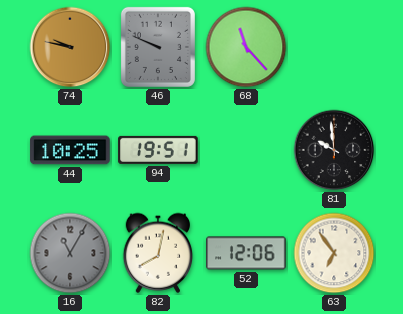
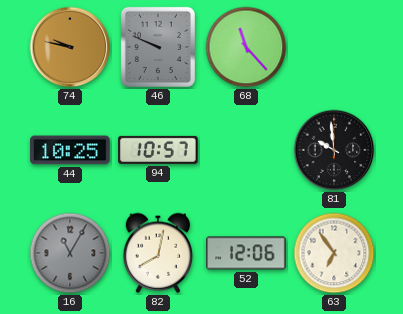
94: 19:51 -> 10:57 (158, 150)
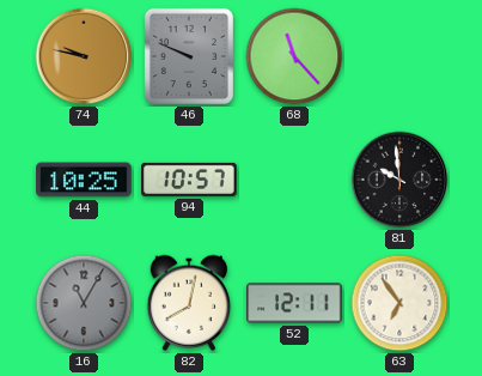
52: 12:06 -> 12:11 (294, 303)
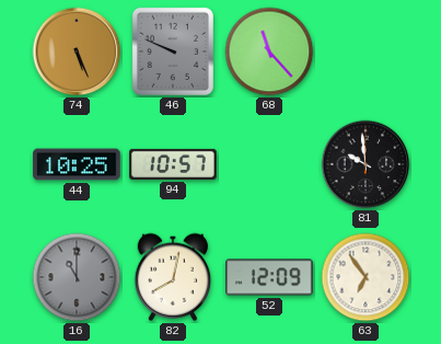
74: 9:47 -> 5:26 (77, 51)
16: 11:05 -> 11:00 (77, 277)
52: 12:11 -> 12:09 (269, 277)
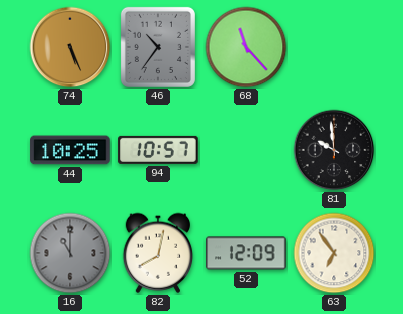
46: 9:49 -> 10:36 (158, 47)
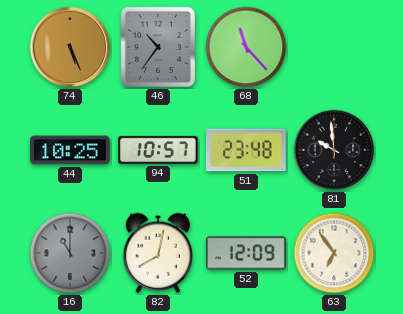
51: none -> 23:48 (246, 150)
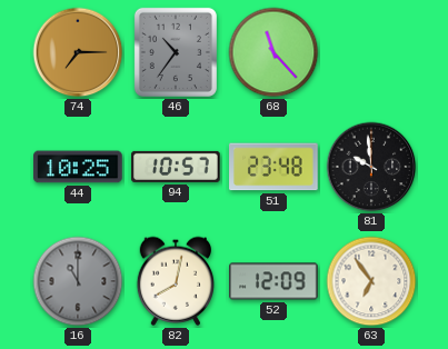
74: 5:26 -> 7:15 (78, 52)
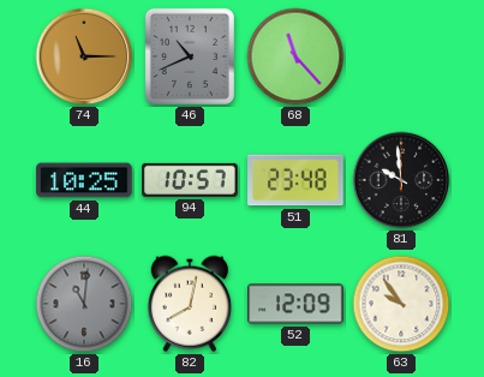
74: 7:15 -> 11:15 (84, 56)
46: 10:36 -> 10:41 (190, 56)
16: 11:00 -> 11:01 (84, 304)
63: 6:54 -> 9:54 (401, 304)
